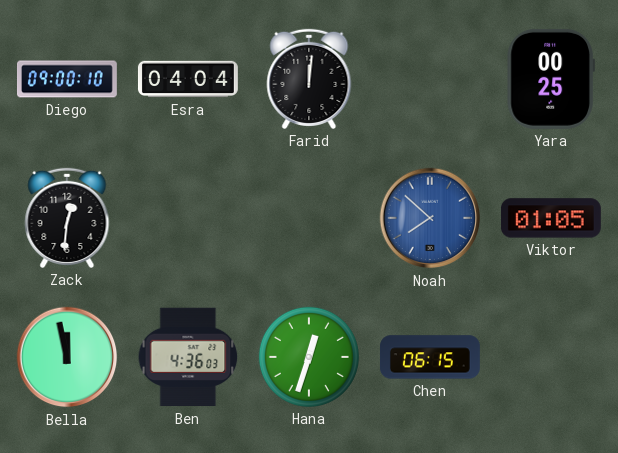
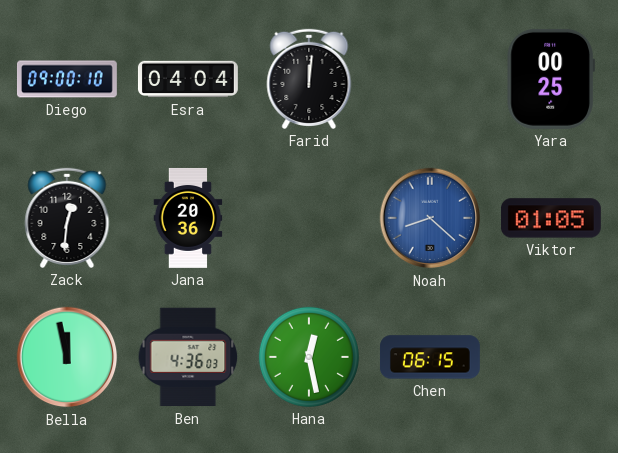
Jana: none -> 20:36 (188, 218)
Noah: 7:52 -> 8:22 (430, 218)
Hana: 12:33 -> 12:28 (309, 357)
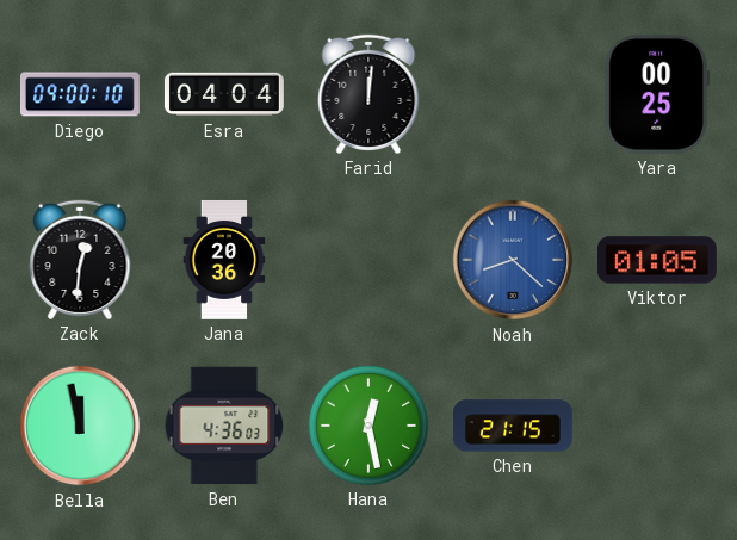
Chen: 06:15 -> 21:15 (513, 426)
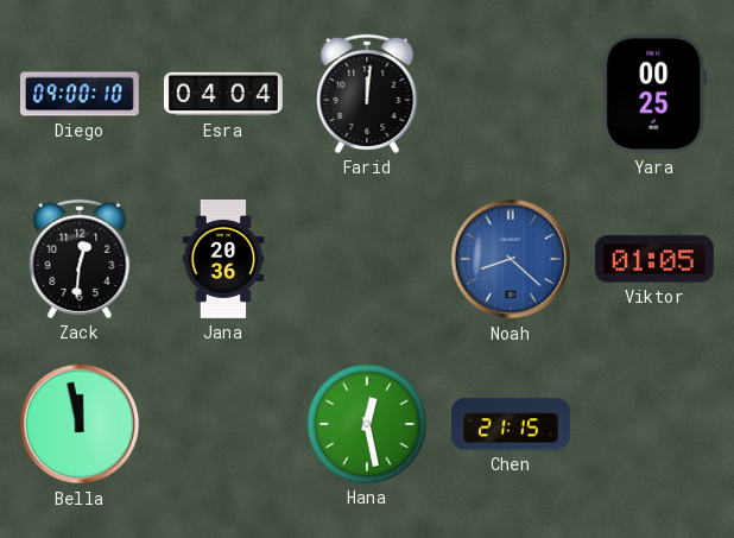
Ben: 4:36 -> none (224, 426)
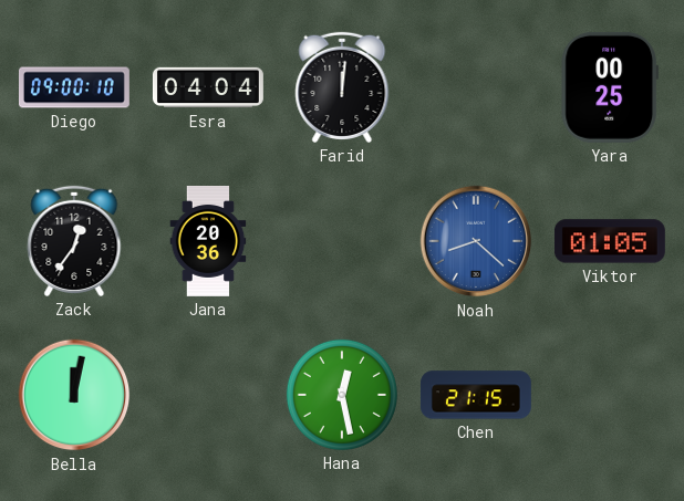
Zack: 12:31 -> 12:36 (74, 241)
Bella: 11:58 -> 12:02 (74, 395)
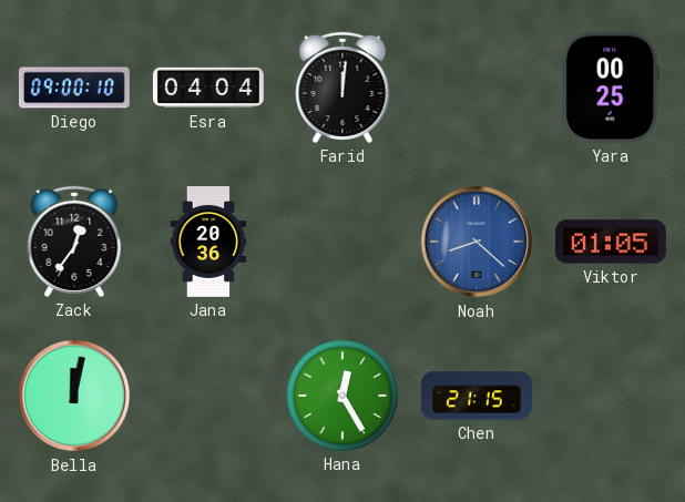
Hana: 12:28 -> 12:25 (343, 396)
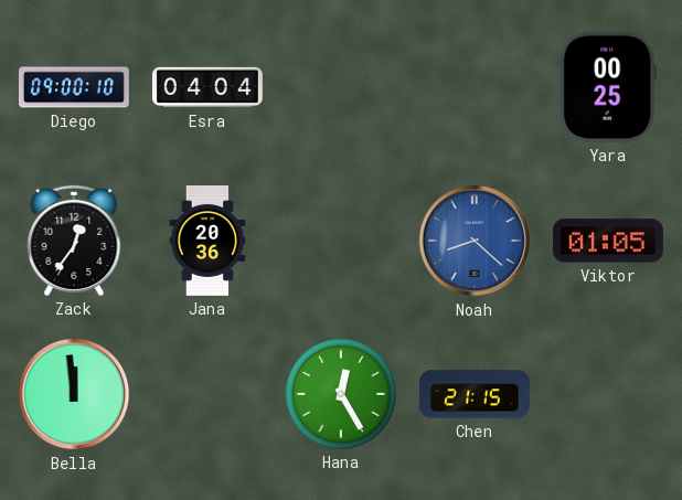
Farid: 12:01 -> none (343, 88)
Bella: 12:02 -> 11:59 (74, 394)
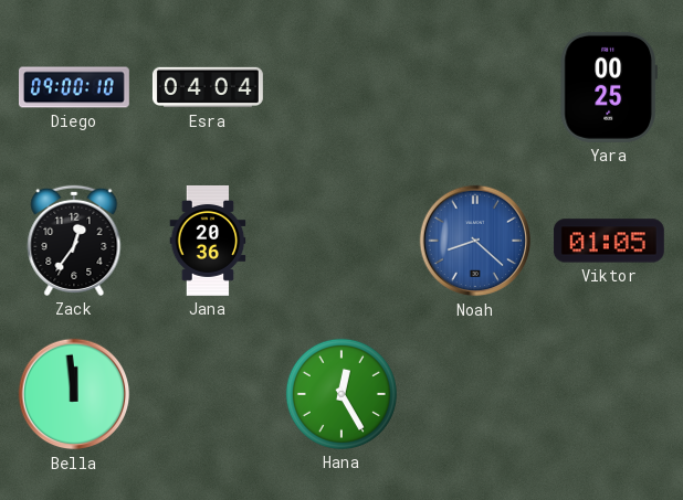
Chen: 21:15 -> none (475, 394)
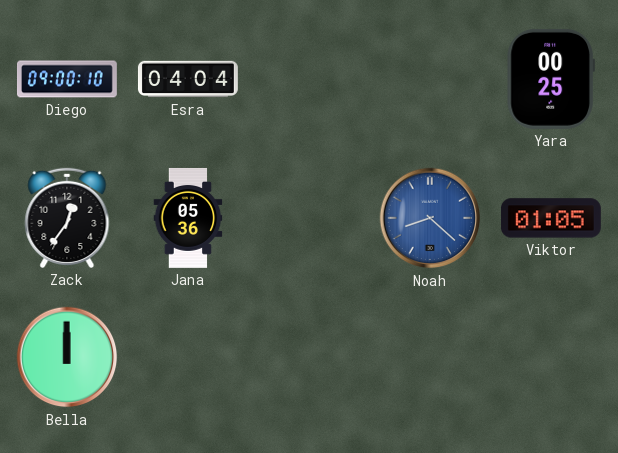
Jana: 20:36 -> 05:36 (188, 218)
Bella: 11:59 -> 12:00 (67, 357)
Hana: 12:25 -> none (341, 394)
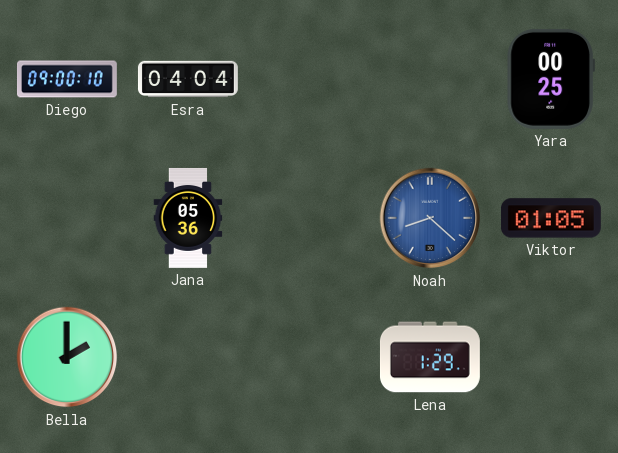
Zack: 12:36 -> none (67, 218)
Bella: 12:00 -> 2:00 (67, 357)
Lena: none -> 1:29 (430, 357)
